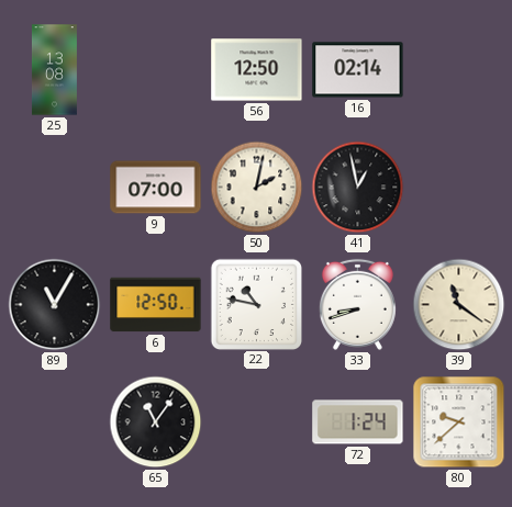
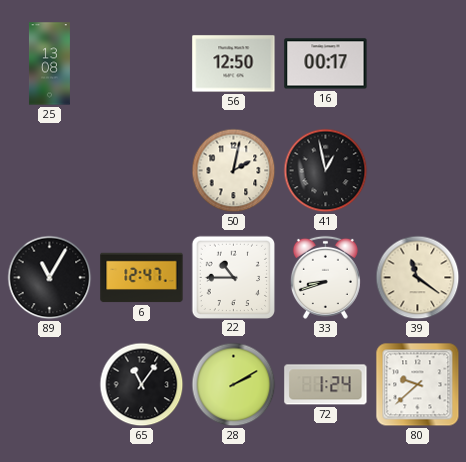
16: 02:14 -> 00:17 (326, 64)
9: 07:00 -> none (156, 188)
6: 12:50 -> 12:47 (142, 278)
22: 10:47 -> 10:45 (233, 277)
28: none -> 2:10 (234, 385)
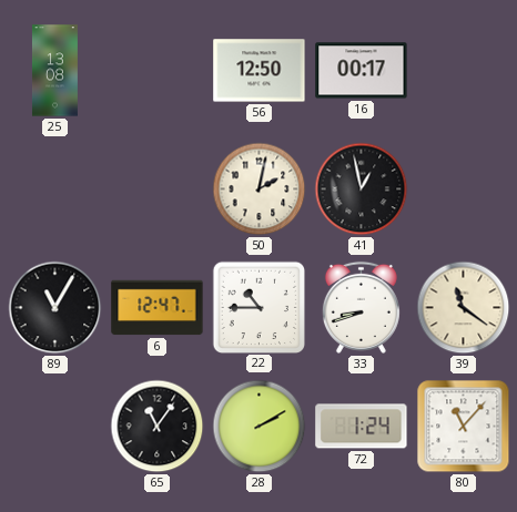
80: 9:38 -> 11:07 (464, 427)
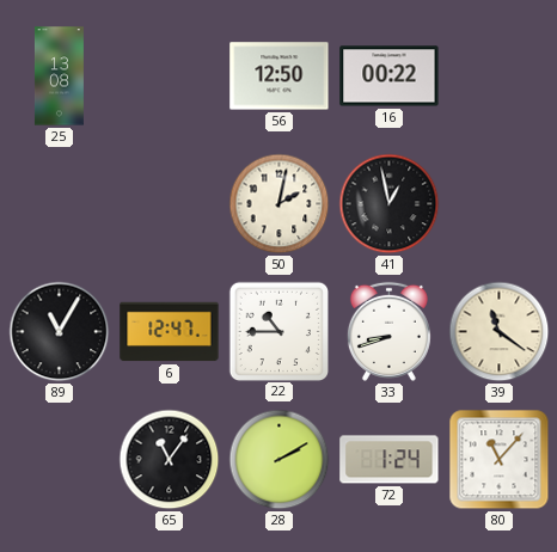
16: 00:17 -> 00:22 (390, 76)
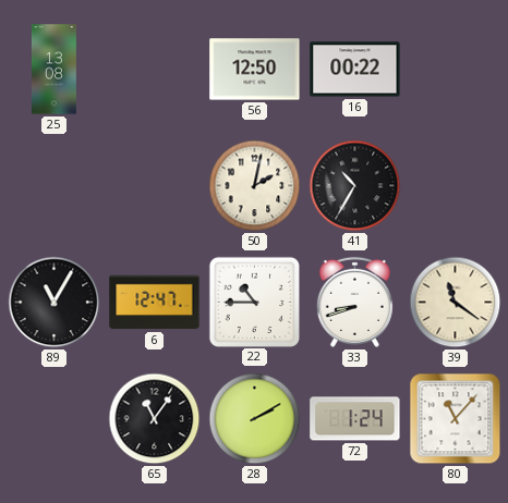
41: 12:58 -> 10:35 (355, 186)
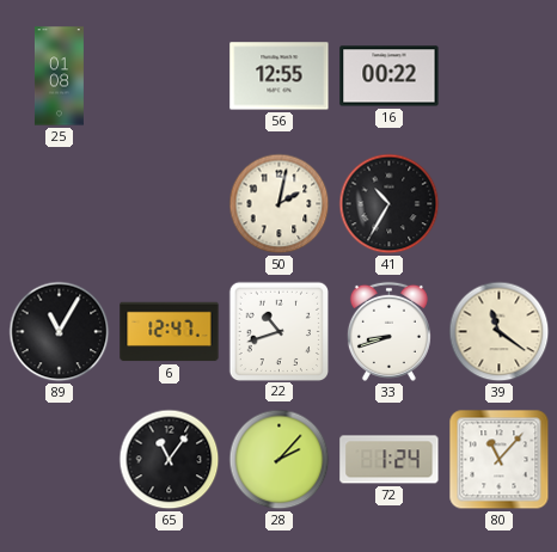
25: 13:08 -> 01:08 (59, 76)
56: 12:50 -> 12:55 (280, 76)
22: 10:45 -> 10:42 (278, 331)
28: 2:10 -> 2:07 (280, 460)
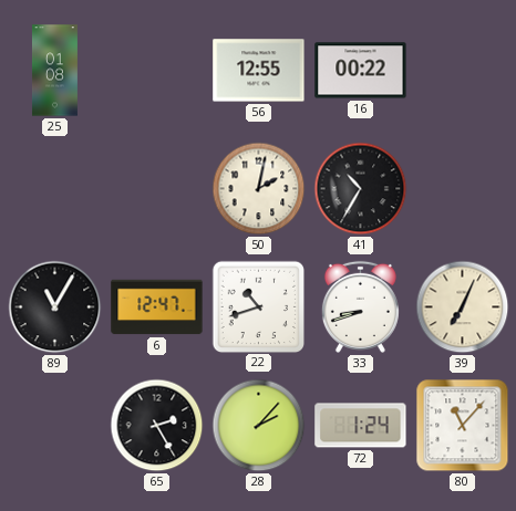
39: 11:21 -> 7:04 (463, 307)
65: 11:06 -> 2:25 (157, 426)
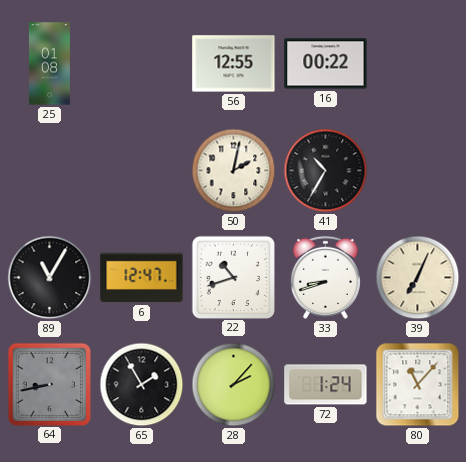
64: none -> 8:43 (49, 384)
65: 2:25 -> 1:55 (142, 385)
